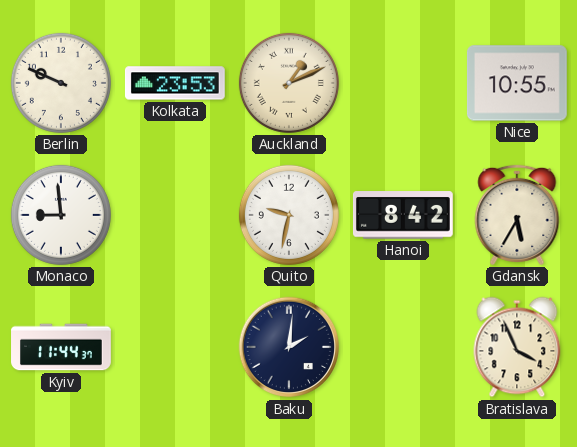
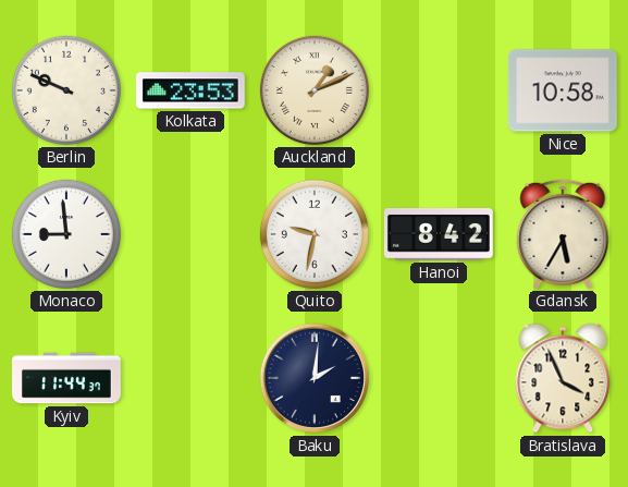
Nice: 10:55 -> 10:58 (563, 90)
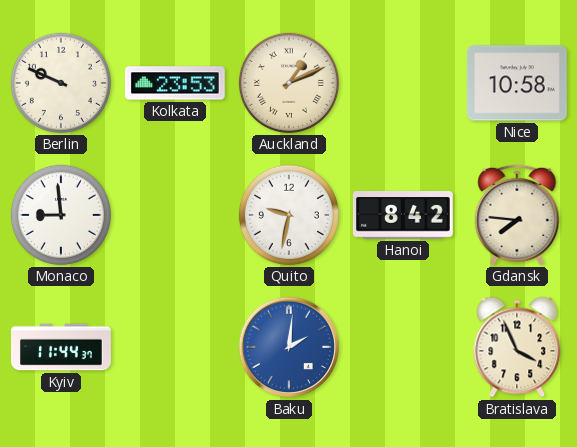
Gdansk: 5:35 -> 7:46 (517, 215)
Baku dial: navy -> blue (289, 347)
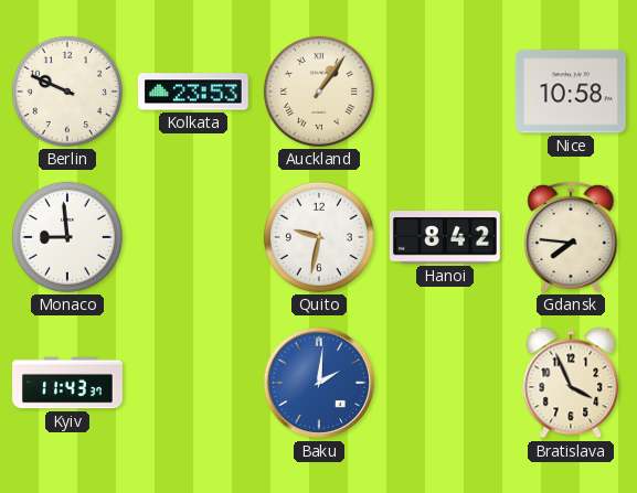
Auckland: 1:11 -> 1:06 (319, 92)
Kyiv: 11:44 -> 11:43 (67, 383)
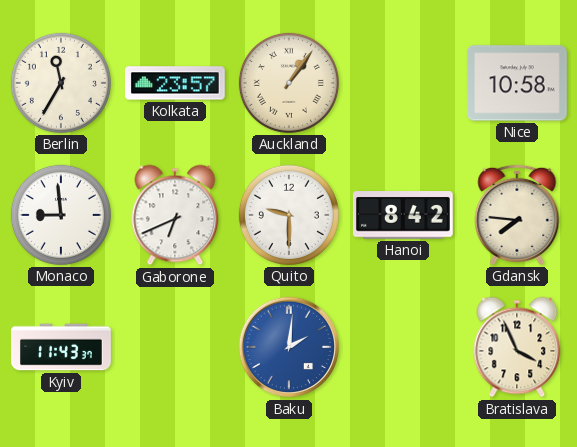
Berlin: 9:49 -> 11:35 (61, 83)
Kolkata: 23:53 -> 23:57 (175, 83)
Gaborone: none -> 6:41 (175, 215)
Quito: 9:32 -> 9:30 (289, 215)
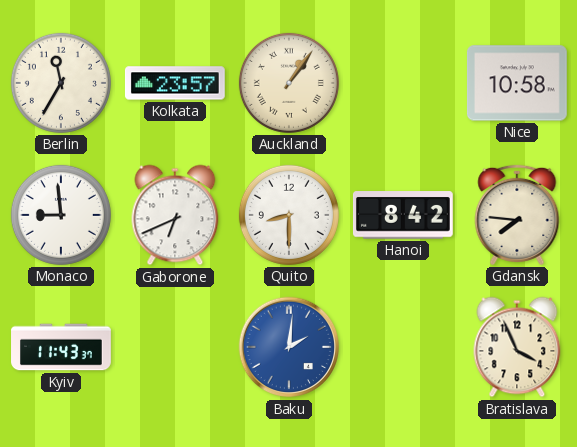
Quito: 9:30 -> 8:30 (289, 215)
